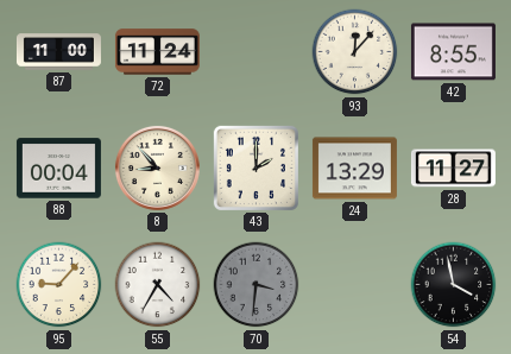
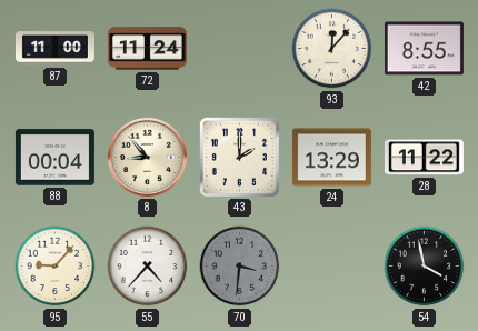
28: 11:27 -> 11:22 (424, 158)
55: 4:35 -> 4:37 (148, 267)
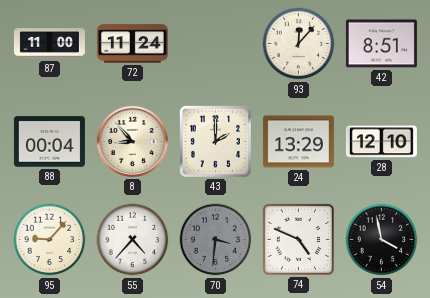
42: 8:55 -> 8:51 (381, 44)
28: 11:22 -> 12:10 (381, 142)
74: none -> 4:49 (298, 239)
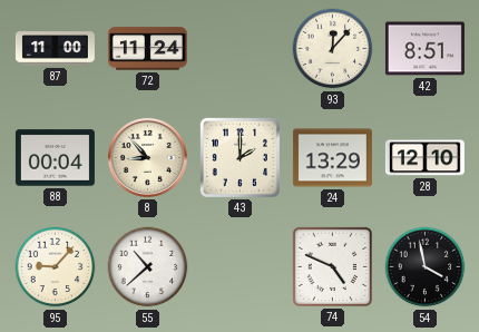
55: 4:37 -> 10:38 (148, 267)
70: 3:31 -> none (216, 240)
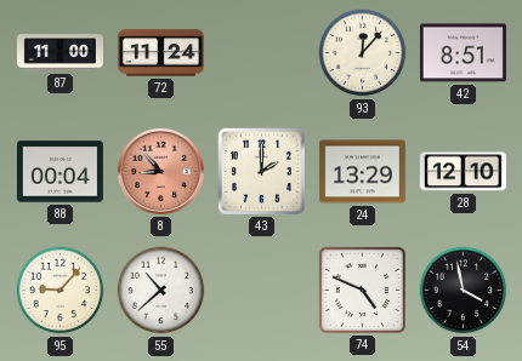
8 dial: cream -> salmon (160, 171)
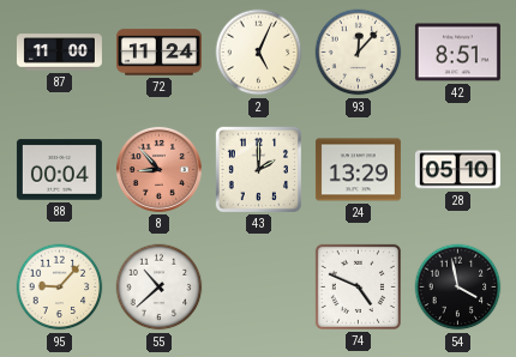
2: none -> 5:04 (259, 53)
28: 12:10 -> 05:10 (457, 170)
